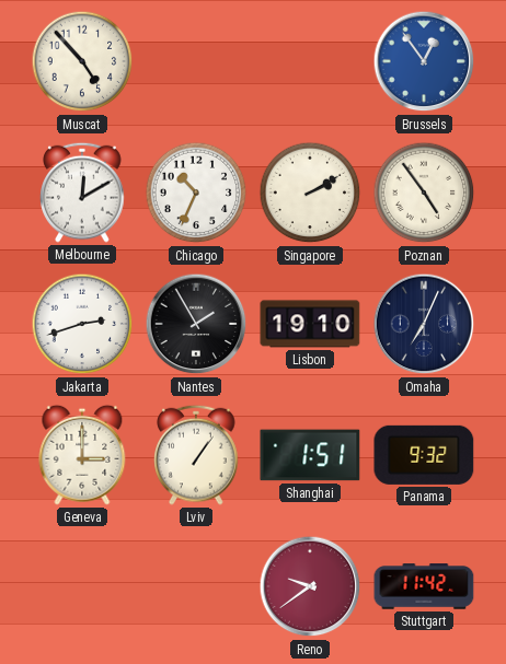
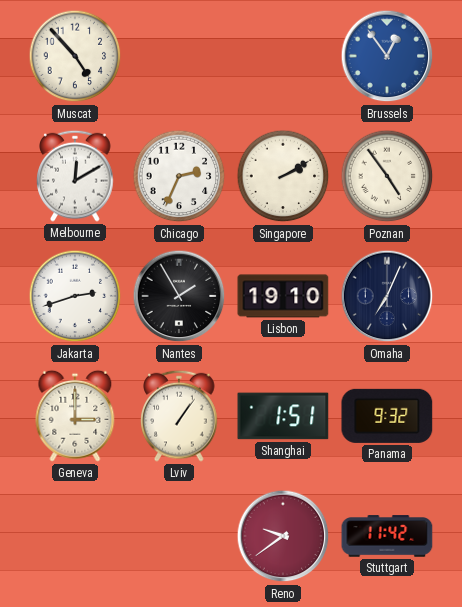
Chicago: 10:34 -> 2:34 (179, 176)
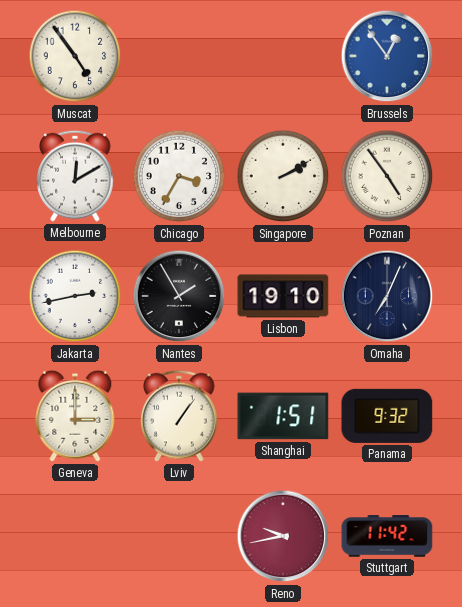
Muscat: 4:53 -> 4:54 (75, 56)
Chicago: 2:34 -> 3:35 (179, 176)
Jakarta: 2:42 -> 2:43 (75, 296)
Reno: 9:39 -> 9:43 (283, 536)
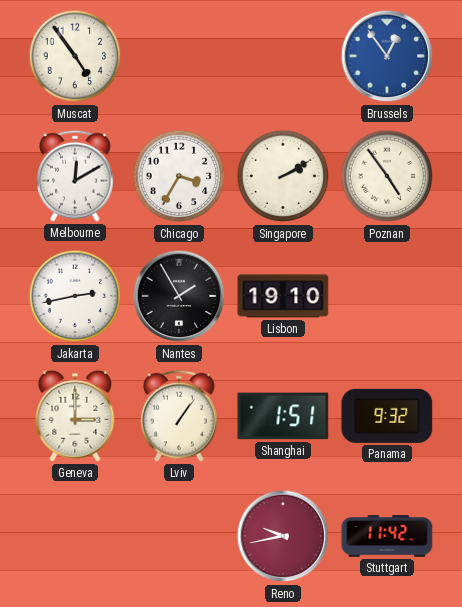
Omaha: 7:04 -> none (387, 296)
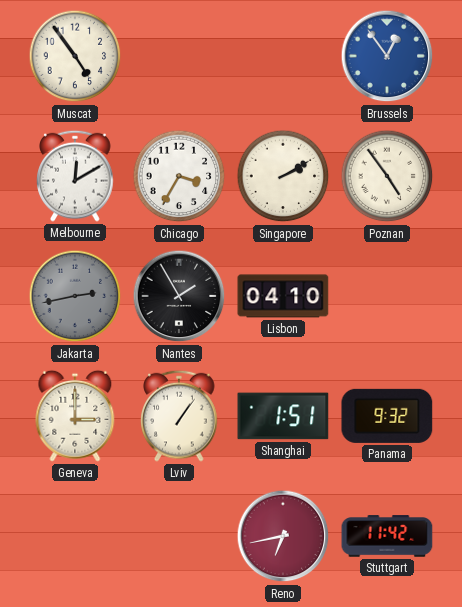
Jakarta dial: white -> grey (75, 296)
Lisbon: 19:10 -> 04:10 (283, 296)
Reno: 9:43 -> 6:43 (283, 536)
